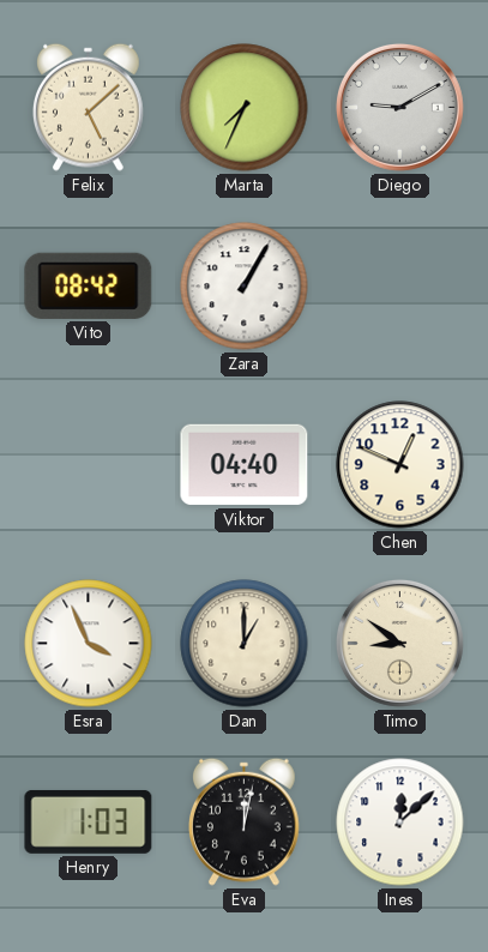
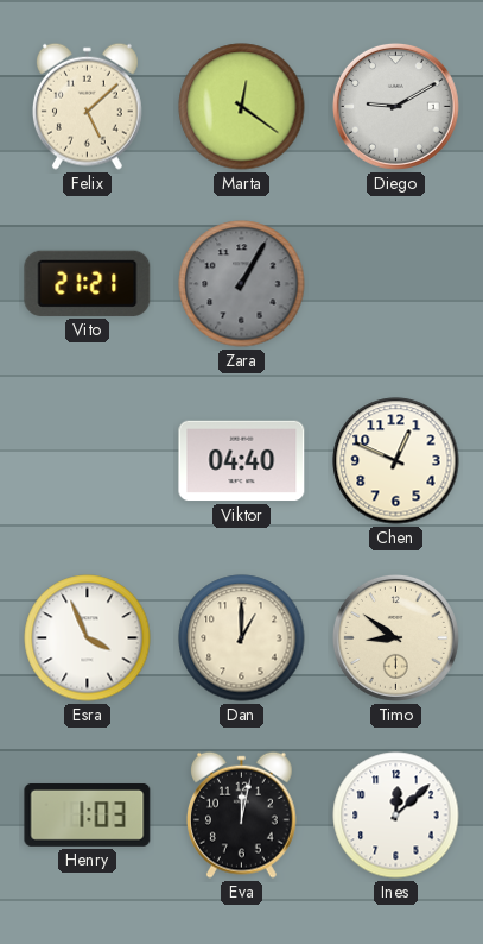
Marta: 7:34 -> 12:21 (242, 107)
Vito: 08:42 -> 21:21 (88, 283)
Zara dial: white -> grey (242, 284)
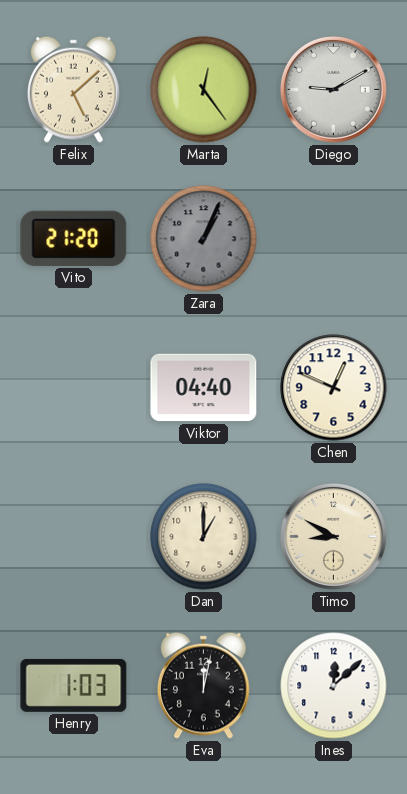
Marta: 12:21 -> 12:24 (204, 90)
Vito: 21:21 -> 21:20 (74, 238)
Zara: 1:05 -> 1:04 (204, 239)
Esra: 3:56 -> none (88, 638)
Timo: 8:51 -> 8:50 (333, 536)
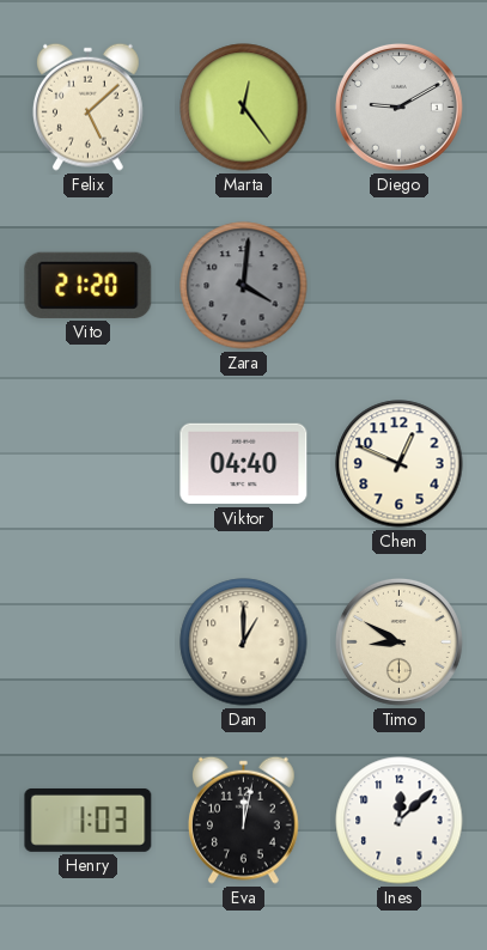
Zara: 1:04 -> 4:01 (244, 286)
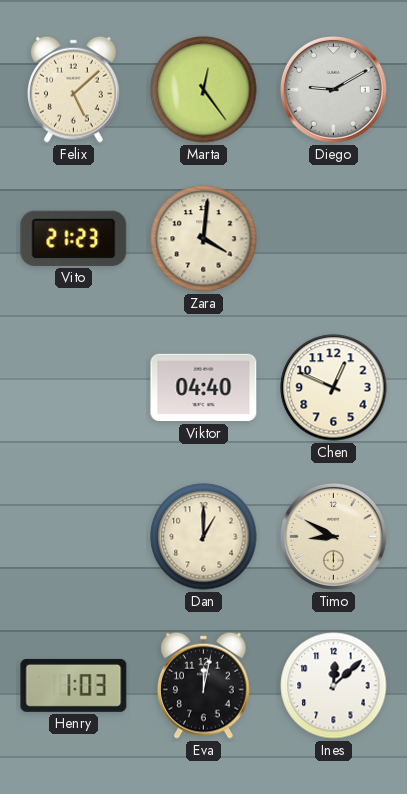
Vito: 21:20 -> 21:23 (74, 238)
Zara dial: grey -> cream (204, 239)
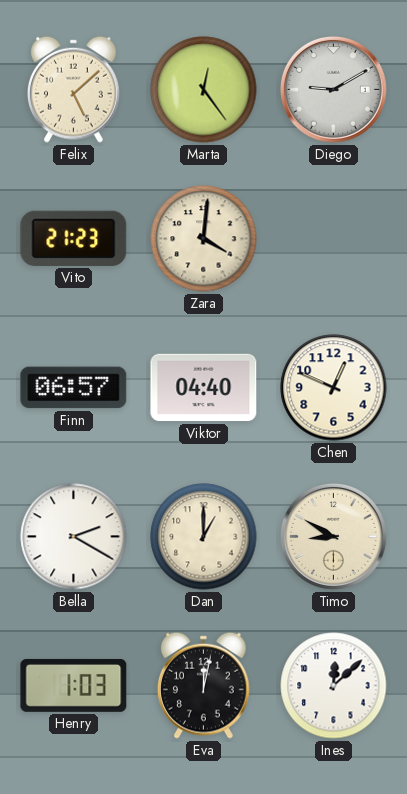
Finn: none -> 06:57 (74, 388)
Bella: none -> 2:20 (74, 537)
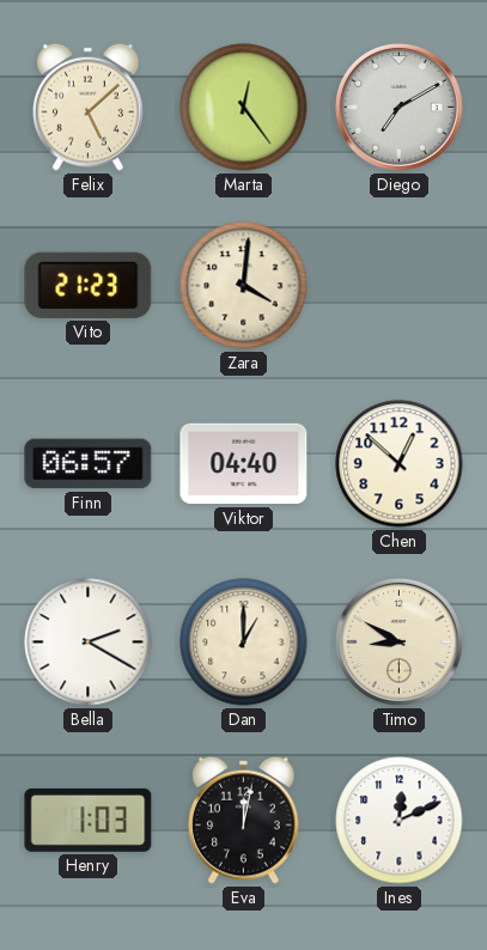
Diego: 9:10 -> 7:10 (398, 106)
Chen: 12:49 -> 12:52 (400, 464)
Ines: 12:08 -> 12:11 (400, 821)
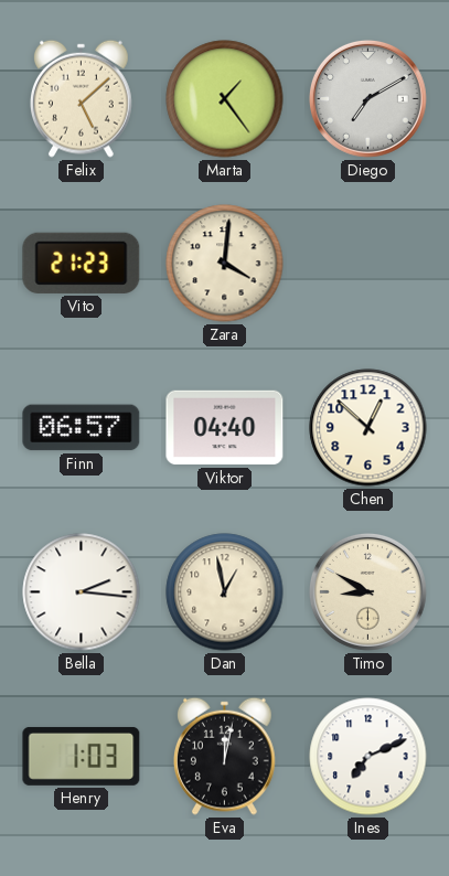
Marta: 12:24 -> 1:24 (225, 99)
Bella: 2:20 -> 2:16 (82, 592)
Dan: 1:00 -> 12:58 (225, 592)
Ines: 12:11 -> 7:11 (368, 757)
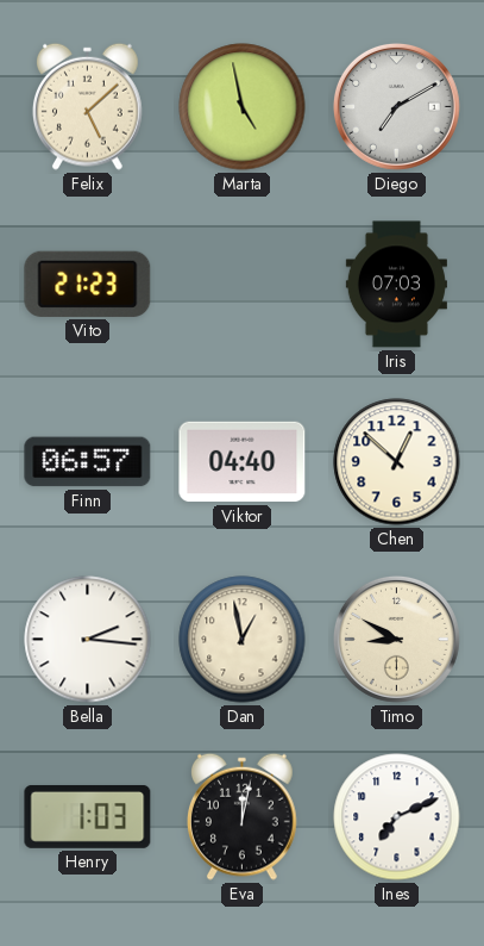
Marta: 1:24 -> 4:58 (243, 107)
Zara: 4:01 -> none (225, 264)
Iris: none -> 07:03 (396, 285)
